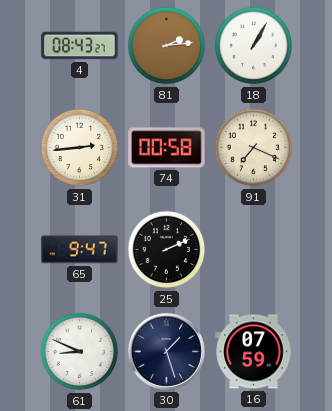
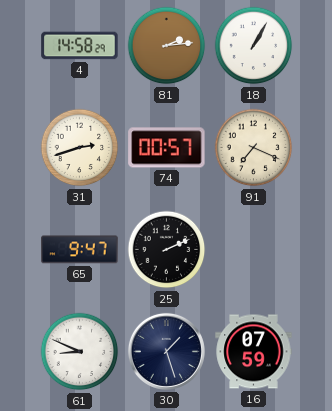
4: 08:43 -> 14:58 (80, 46)
31: 2:44 -> 2:42 (80, 148)
74: 00:58 -> 00:57 (167, 148)
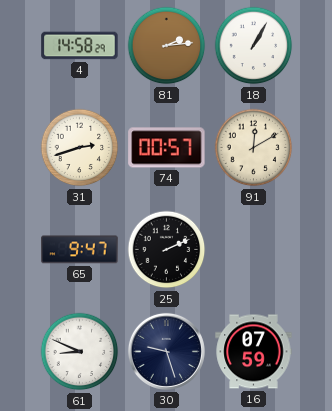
91: 7:19 -> 12:10 (254, 148)
30: 1:27 -> 9:27 (166, 351)
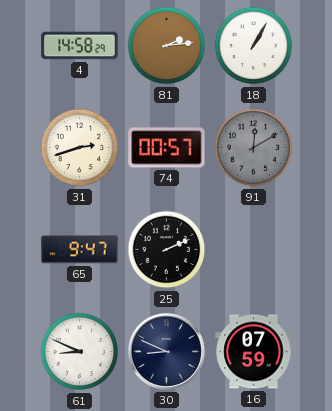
91 dial: cream -> grey (254, 148)
30: 9:27 -> 8:49 (166, 351)
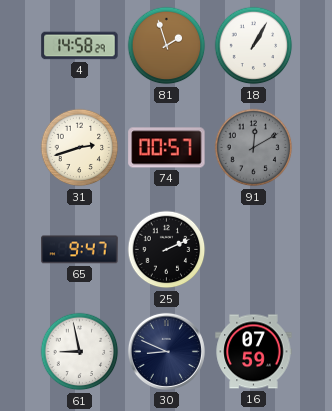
81: 2:14 -> 1:57 (167, 46)
61: 8:49 -> 8:58 (80, 352)
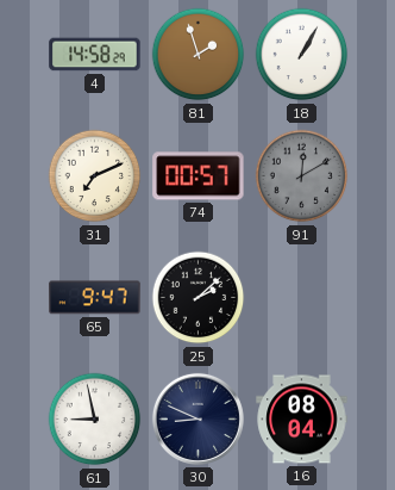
31: 2:42 -> 7:11 (95, 176)
25: 2:11 -> 2:08 (199, 298)
16: 07:59 -> 08:04 (302, 420)
